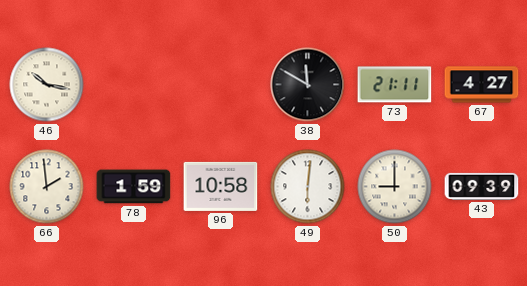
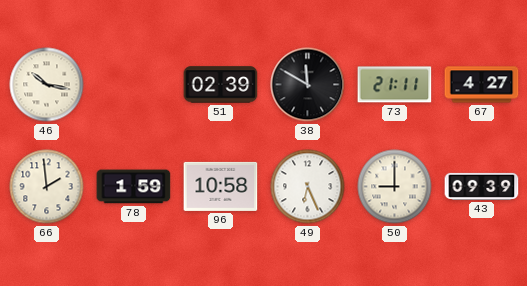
51: none -> 02:39 (221, 85)
49: 6:01 -> 6:26 (308, 187)
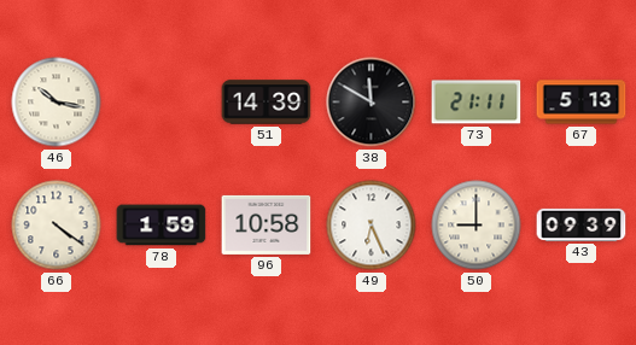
51: 02:39 -> 14:39 (267, 103)
67: 4:27 -> 5:13 (582, 103)
66: 1:59 -> 4:21 (57, 226)
